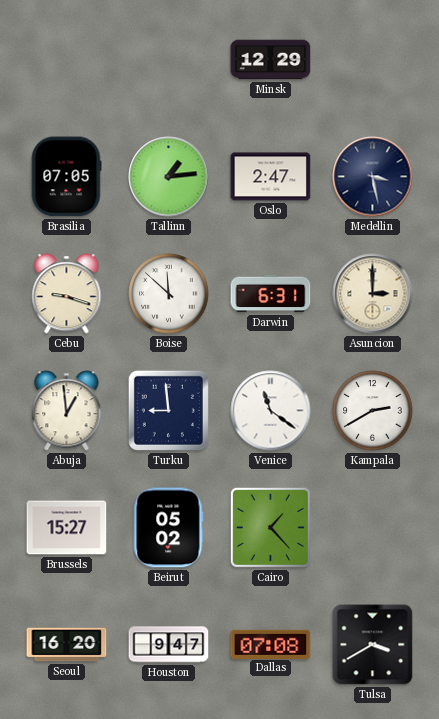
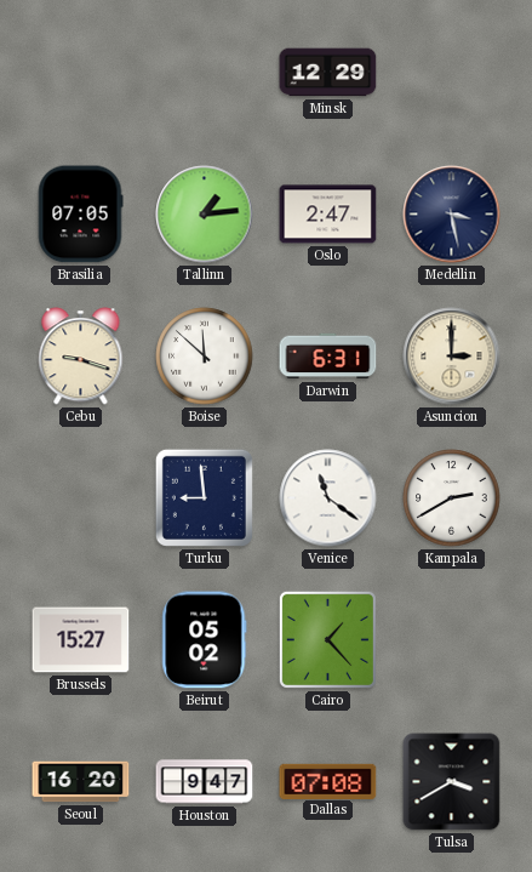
Abuja: 12:59 -> none (67, 411)
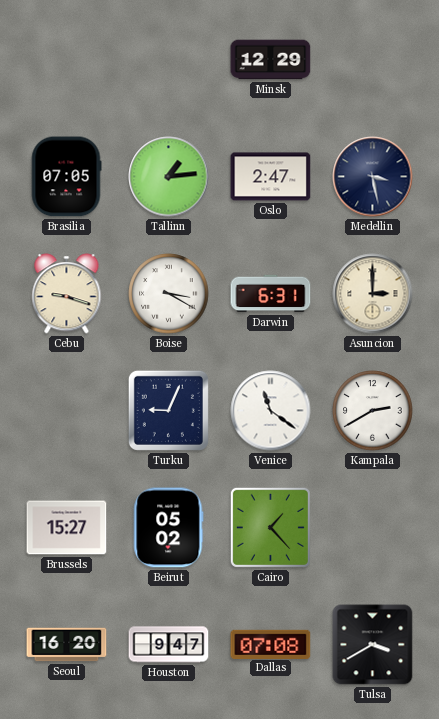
Boise: 11:52 -> 3:20 (169, 294)
Turku: 8:59 -> 9:04 (168, 410)
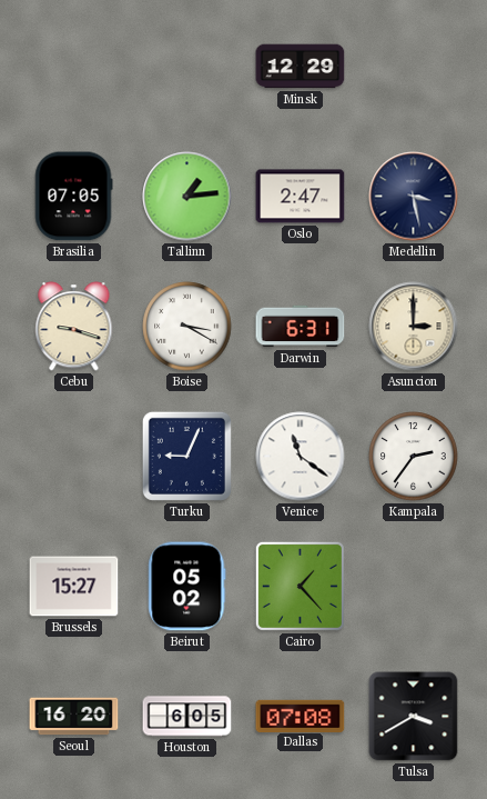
Kampala: 2:40 -> 2:36 (414, 457)
Houston: 9:47 -> 6:05 (187, 717)
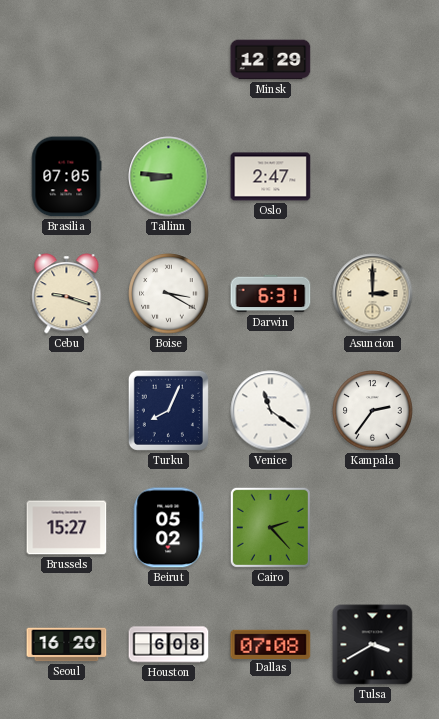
Tallinn: 1:14 -> 8:46 (169, 177)
Medellin: 3:28 -> none (414, 197)
Turku: 9:04 -> 8:04 (168, 410)
Cairo: 1:23 -> 2:23 (270, 527)
Houston: 6:05 -> 6:08 (169, 645)
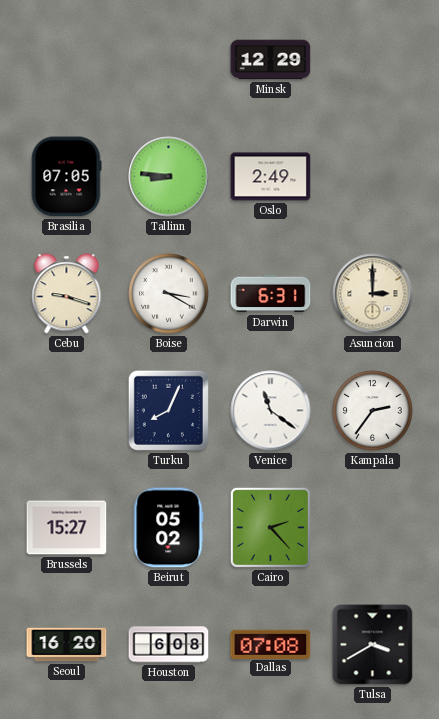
Oslo: 2:47 -> 2:49 (271, 177)
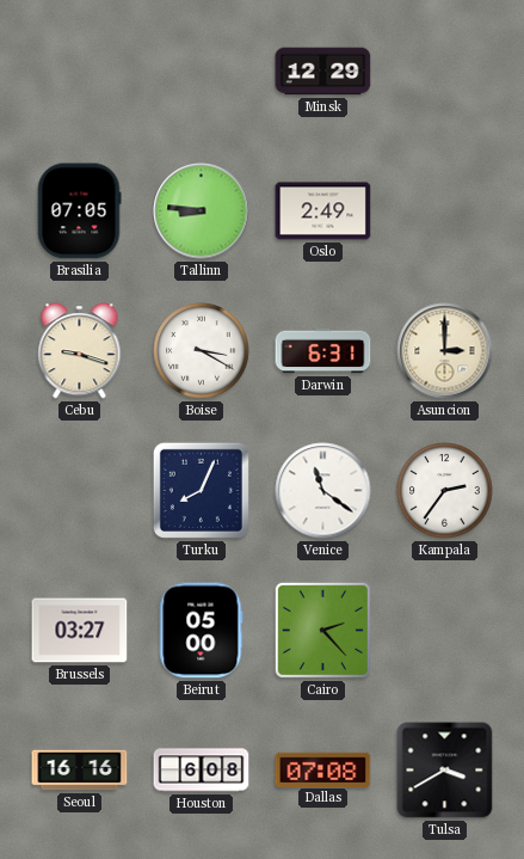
Brussels: 15:27 -> 03:27 (80, 631)
Beirut: 05:02 -> 05:00 (202, 631)
Seoul: 16:20 -> 16:16 (80, 771)
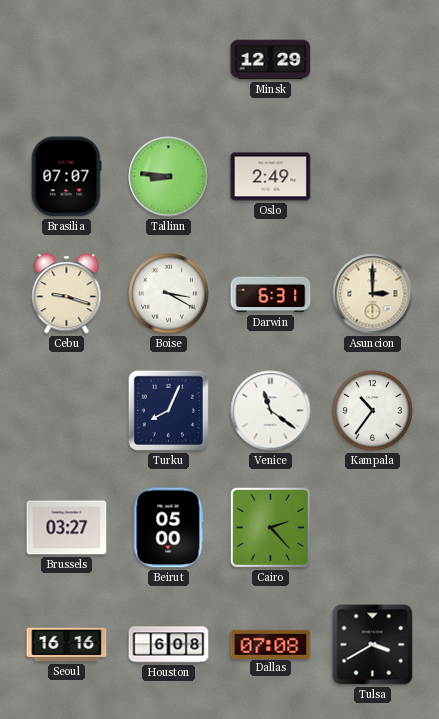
Brasilia: 07:05 -> 07:07 (66, 177)
Kampala: 2:36 -> 10:36 (373, 411)
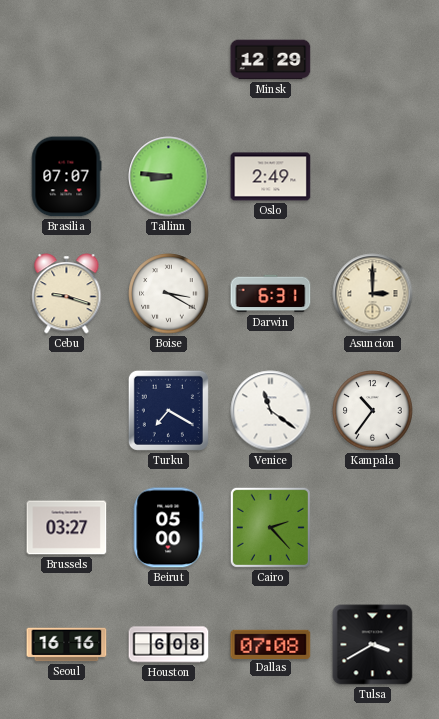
Turku: 8:04 -> 7:20 (168, 410)
